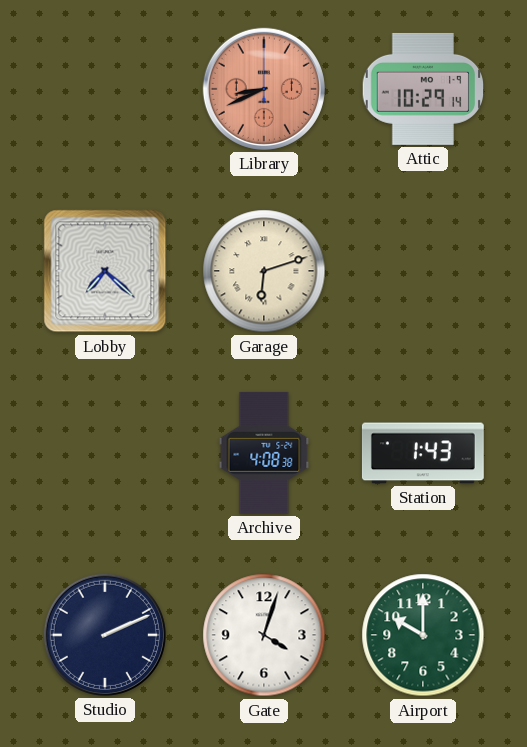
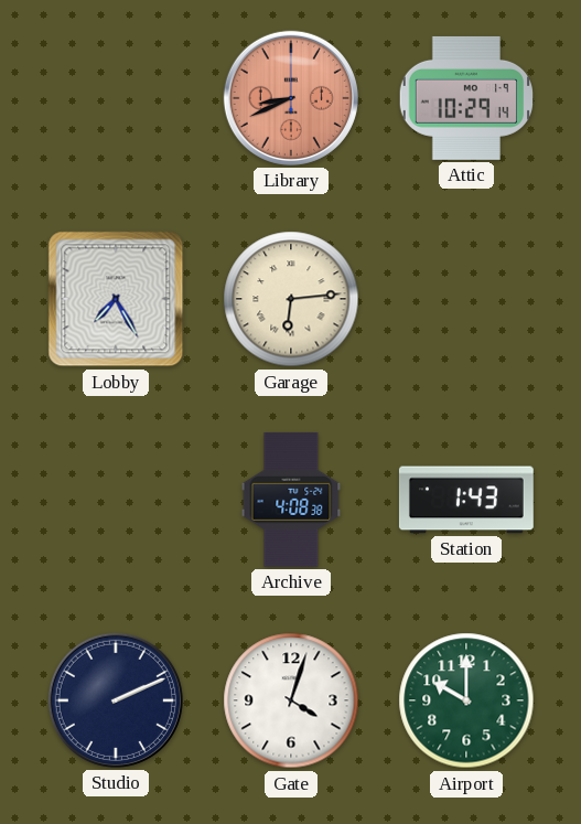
Lobby: 7:22 -> 7:25 (116, 299)
Garage: 6:12 -> 6:14 (291, 299)
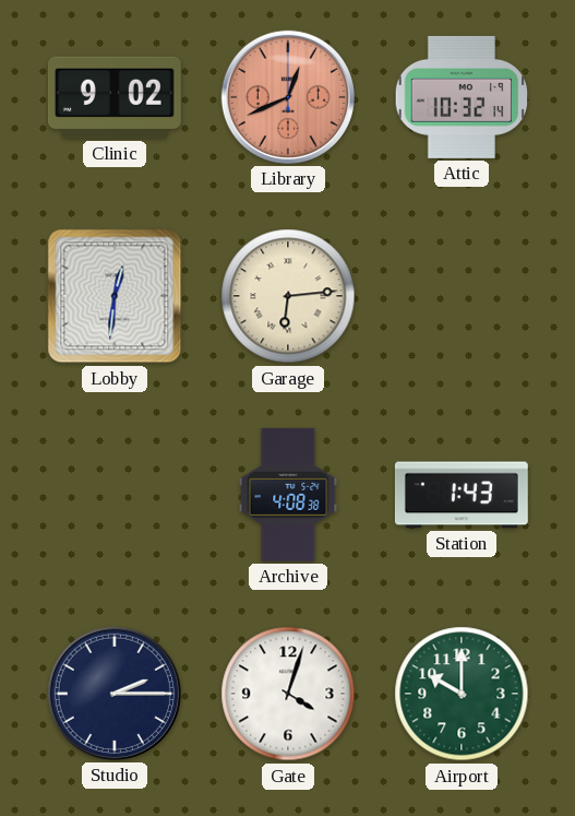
Clinic: none -> 9:02 (115, 97)
Library: 8:41 -> 12:41 (288, 97)
Attic: 10:29 -> 10:32 (462, 97)
Lobby: 7:25 -> 12:31 (115, 296)
Studio: 2:11 -> 2:15 (115, 694)
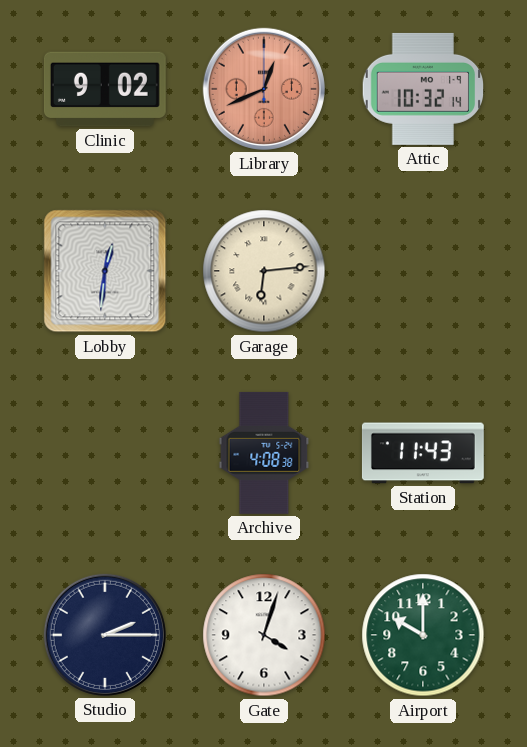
Station: 1:43 -> 11:43 (423, 453)
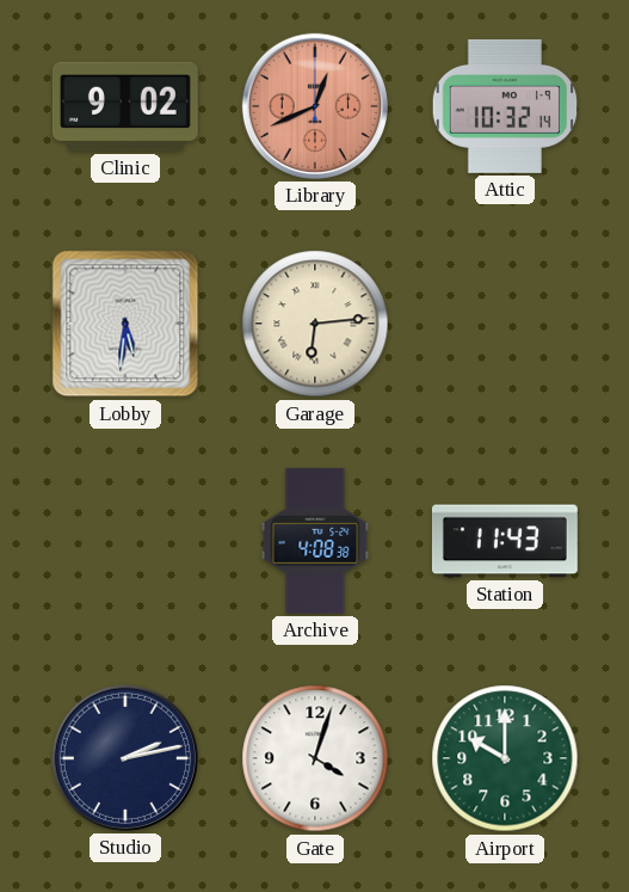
Lobby: 12:31 -> 5:31 (125, 324)
Studio: 2:15 -> 2:13 (125, 758)
